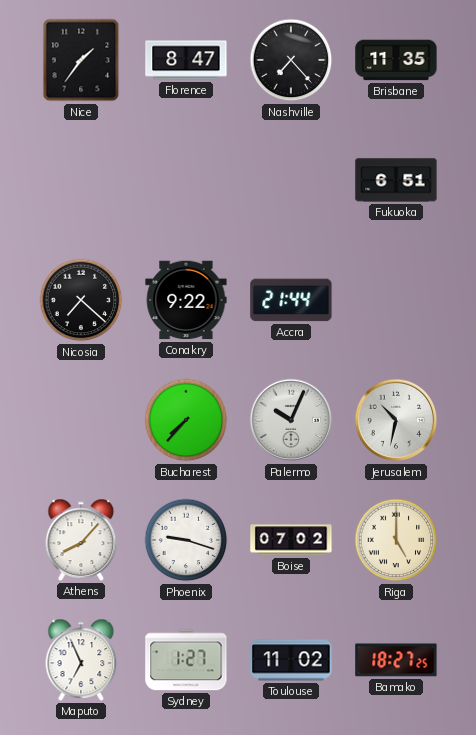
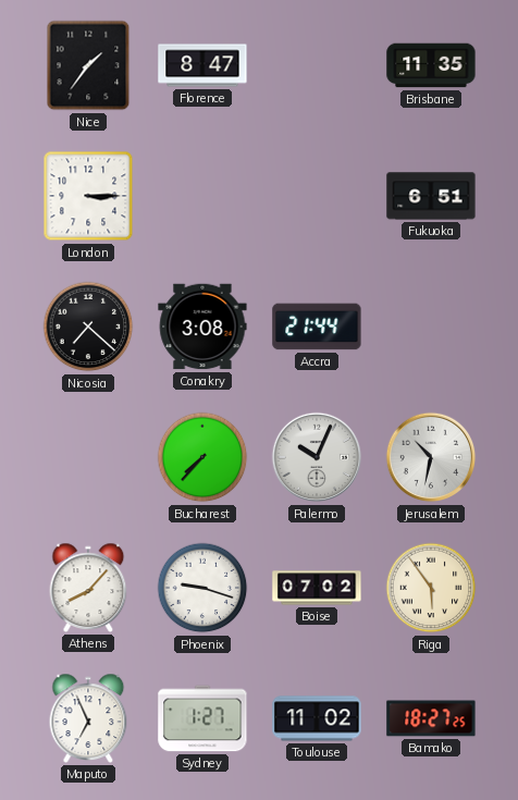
Nashville: 7:23 -> none (291, 60)
London: none -> 3:15 (88, 196)
Conakry: 9:22 -> 3:08 (202, 327)
Riga: 5:00 -> 5:54 (431, 588)
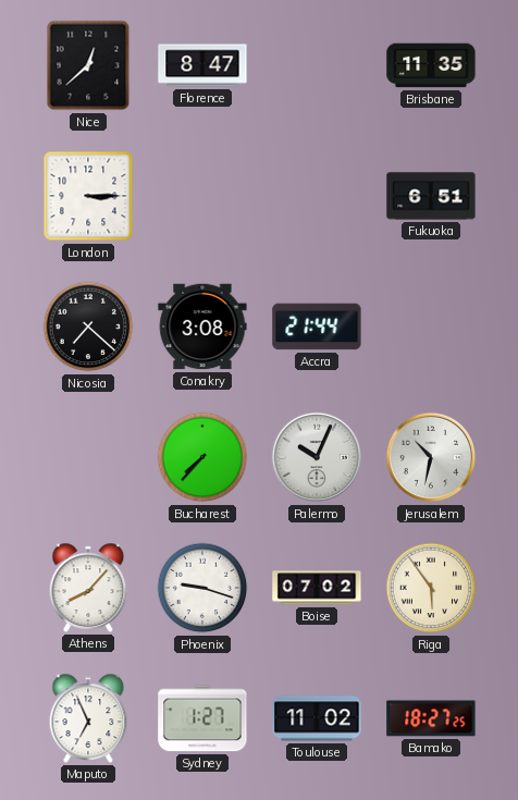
Nice: 1:36 -> 12:38 (88, 65)
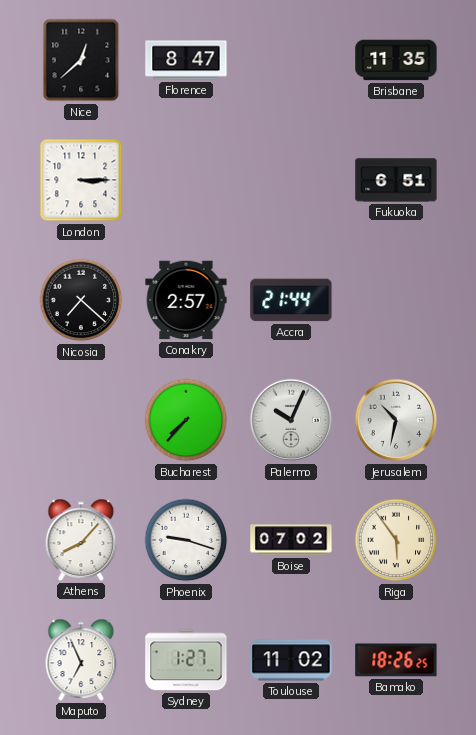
Conakry: 3:08 -> 2:57 (186, 300)
Bamako: 18:27 -> 18:26 (396, 660)
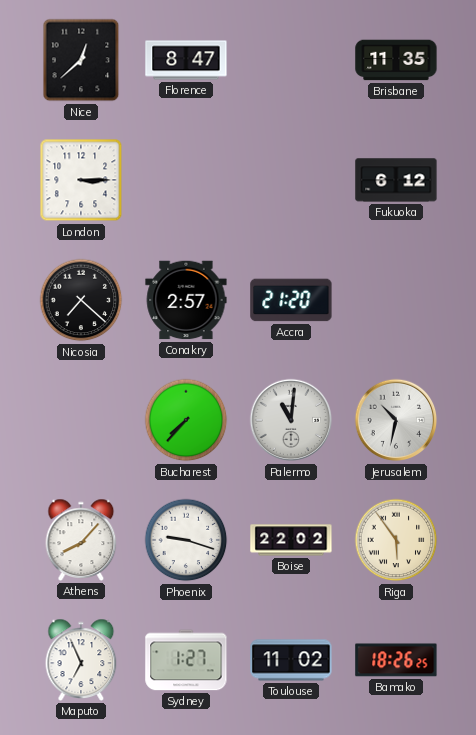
Fukuoka: 6:51 -> 6:12 (396, 180)
Accra: 21:44 -> 21:20 (291, 300)
Palermo: 10:04 -> 11:01 (291, 420)
Boise: 07:02 -> 22:02 (291, 540)
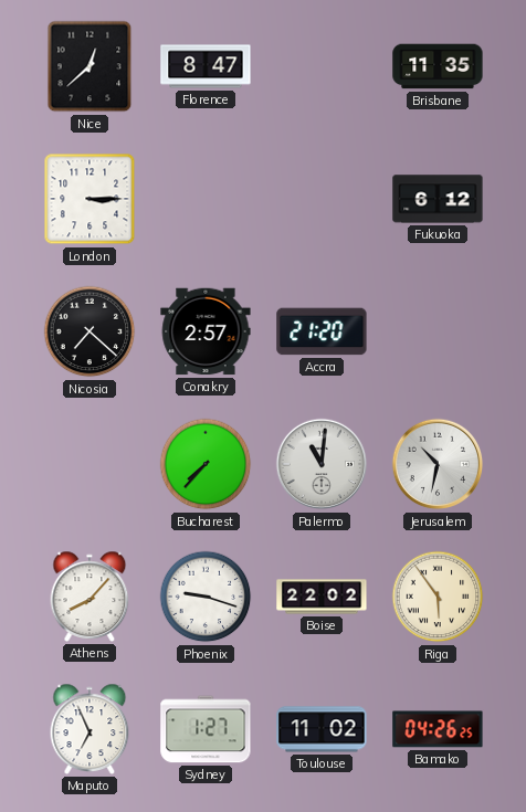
Bamako: 18:26 -> 04:26 (438, 729)
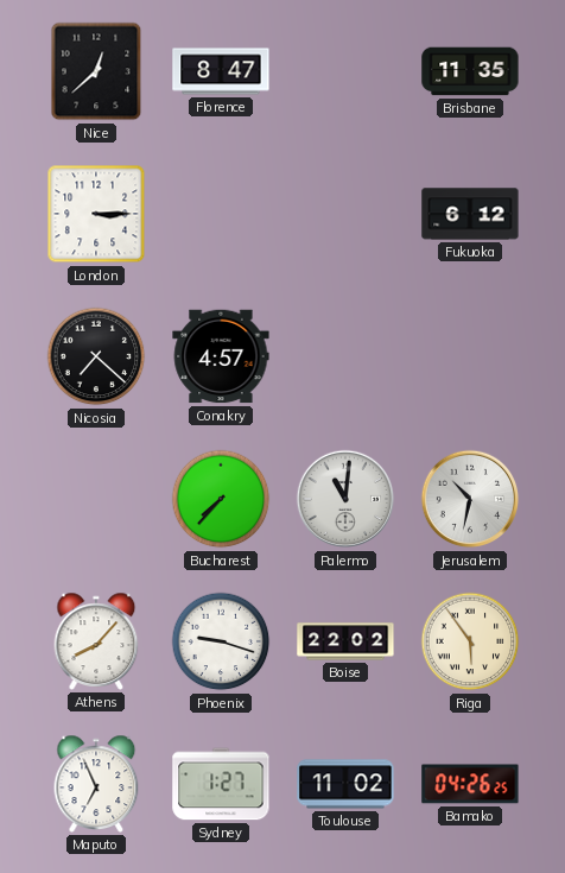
Conakry: 2:57 -> 4:57 (221, 356)
Accra: 21:20 -> none (322, 331)
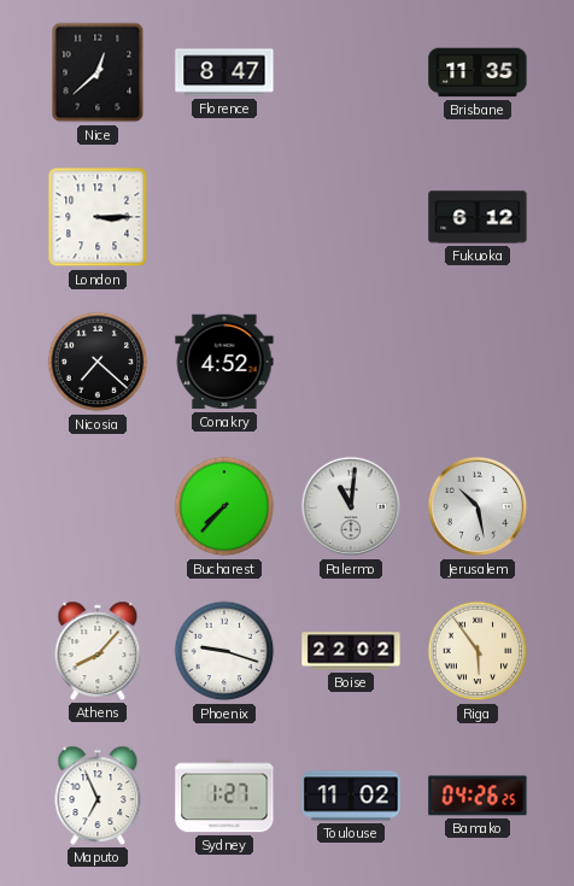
Conakry: 4:57 -> 4:52 (224, 362)
Jerusalem: 10:32 -> 10:28 (478, 506)
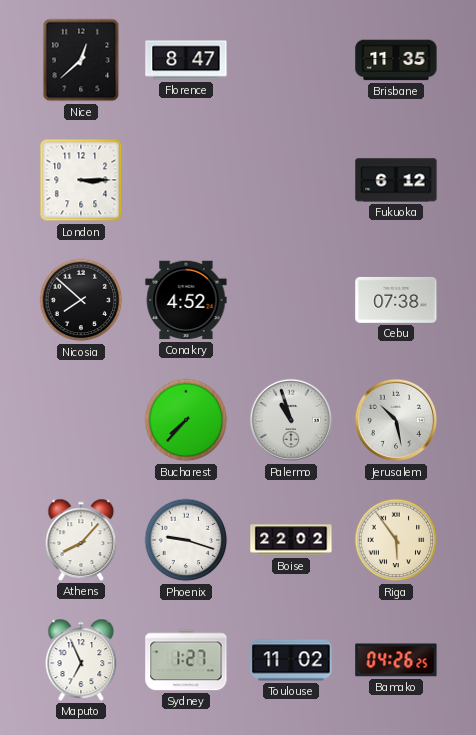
Nicosia: 7:22 -> 7:52 (81, 300)
Cebu: none -> 07:38 (396, 300)
Palermo: 11:01 -> 10:57 (291, 420)
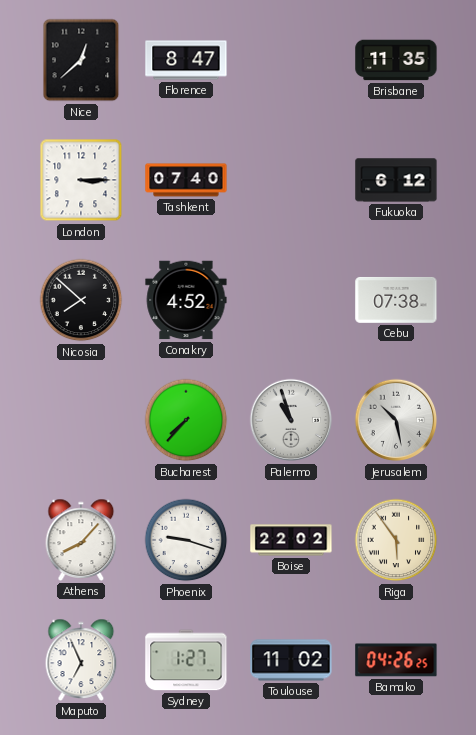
Tashkent: none -> 07:40 (186, 180)
